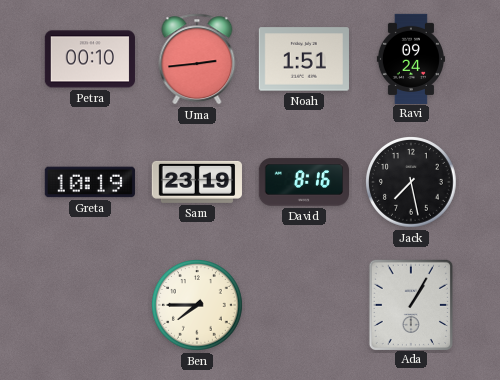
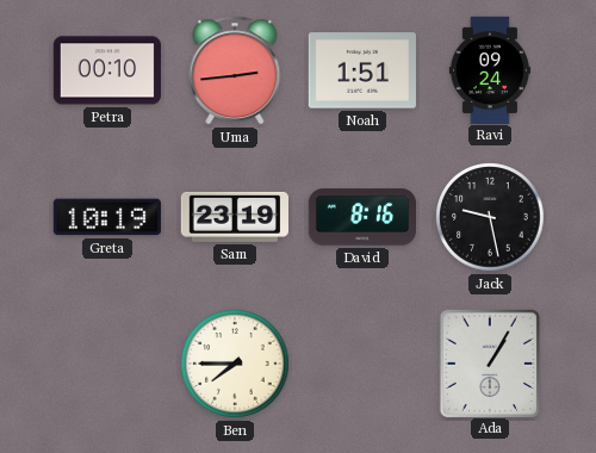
Jack: 7:28 -> 9:28 (491, 218)
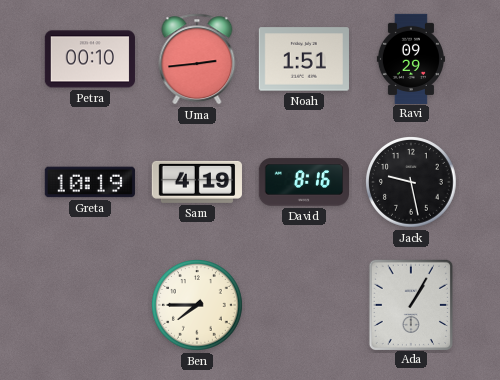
Ravi: 09:24 -> 09:29 (411, 58)
Sam: 23:19 -> 4:19 (197, 182)
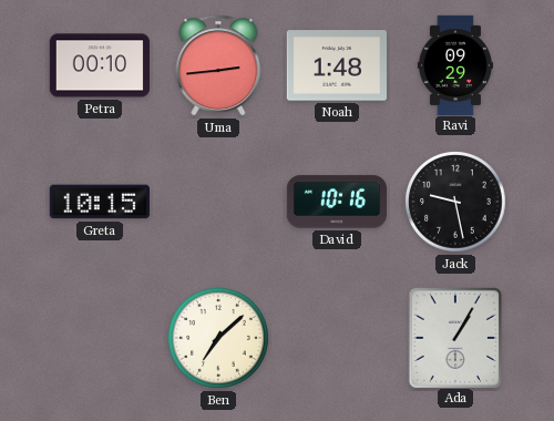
Noah: 1:51 -> 1:48 (337, 65)
Greta: 10:19 -> 10:15 (100, 202)
Sam: 4:19 -> none (197, 182)
David: 8:16 -> 10:16 (336, 202)
Ben: 7:45 -> 7:08 (219, 339)
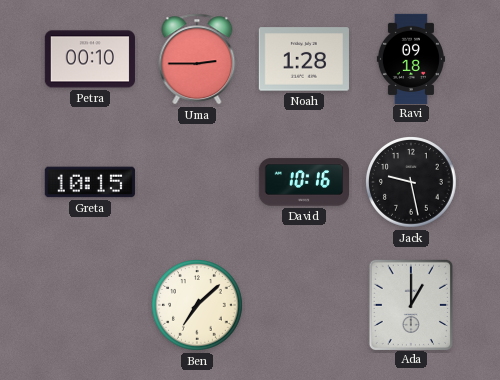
Uma: 2:44 -> 2:45 (197, 59)
Noah: 1:48 -> 1:28 (304, 59)
Ravi: 09:29 -> 09:18 (411, 58)
Ada: 1:05 -> 1:00 (410, 304)
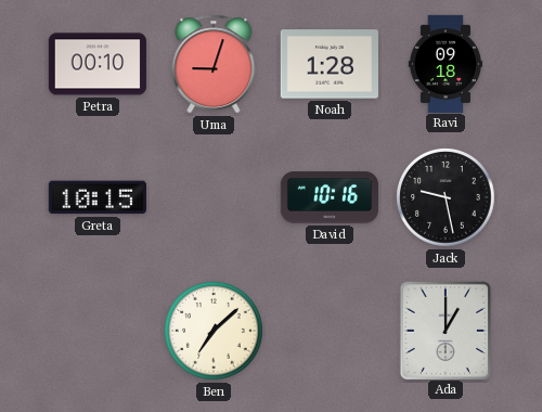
Uma: 2:45 -> 9:03 (214, 64)
